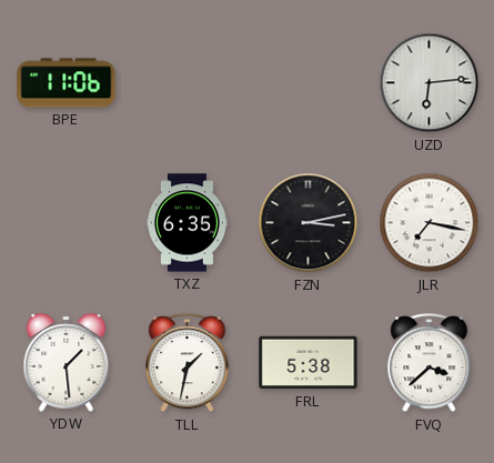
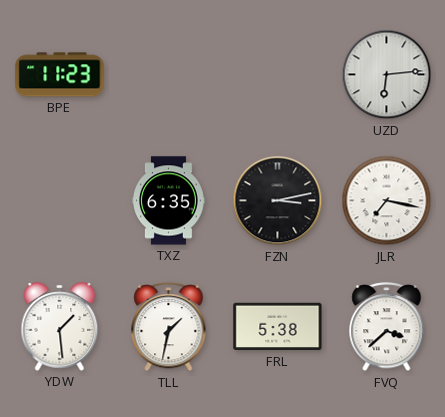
BPE: 11:06 -> 11:23 (60, 75)
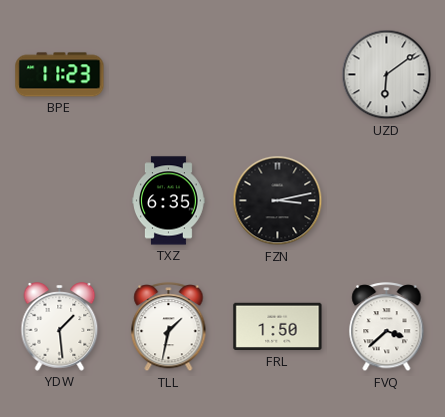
UZD: 6:14 -> 6:09 (387, 75)
JLR: 7:17 -> none (387, 201)
FRL: 5:38 -> 1:50 (278, 327)
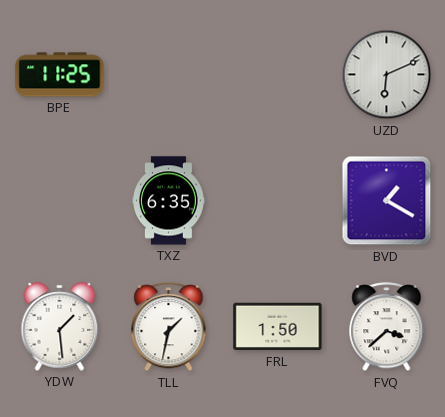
BPE: 11:23 -> 11:25 (60, 75)
UZD: 6:09 -> 6:11 (387, 75)
FZN: 3:13 -> none (278, 201)
BVD: none -> 1:20 (387, 201)
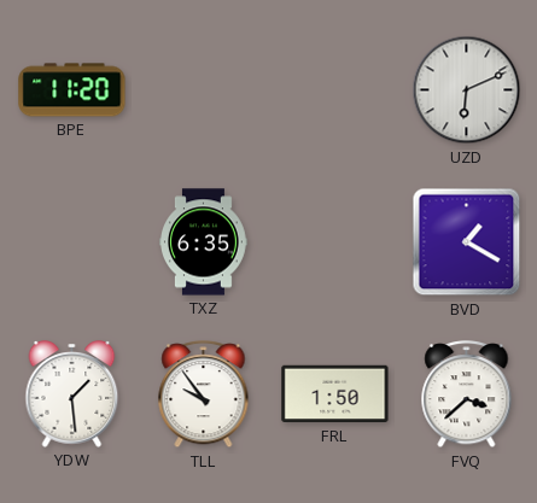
BPE: 11:25 -> 11:20 (72, 90)
TLL: 1:32 -> 9:54 (204, 394)
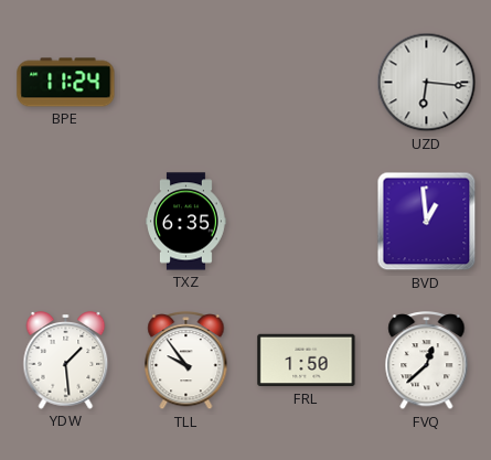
BPE: 11:20 -> 11:24 (66, 83)
UZD: 6:11 -> 6:16 (427, 83)
BVD: 1:20 -> 12:59 (427, 222)
FVQ: 3:38 -> 12:38 (427, 361)
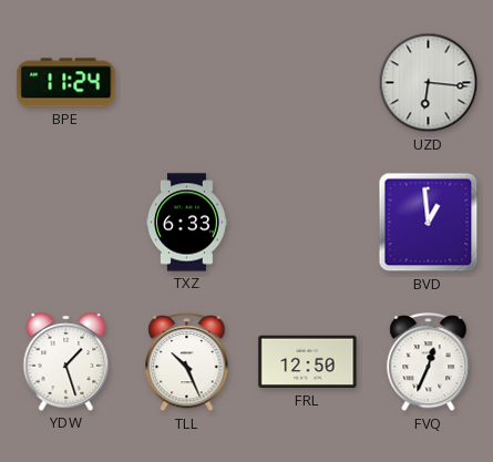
TXZ: 6:35 -> 6:33 (187, 223)
YDW: 1:29 -> 1:27 (66, 362)
TLL: 9:54 -> 10:26 (187, 362)
FRL: 1:50 -> 12:50 (308, 362)
FVQ: 12:38 -> 12:34 (429, 362)
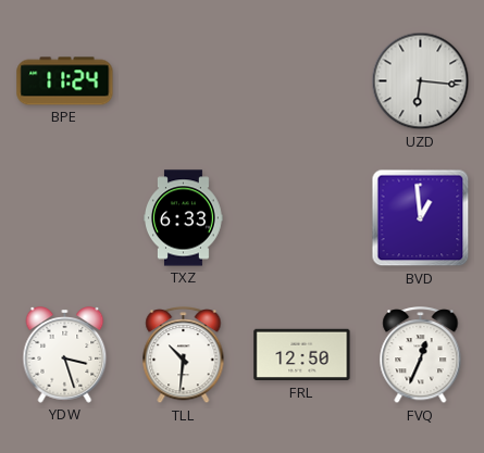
YDW: 1:27 -> 3:27 (65, 355)
TLL: 10:26 -> 10:31 (184, 355)
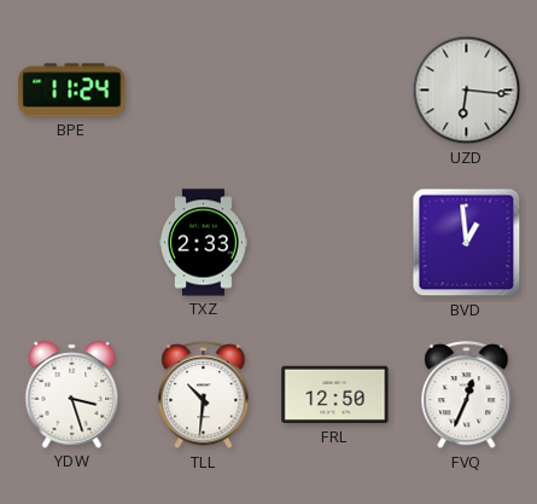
TXZ: 6:33 -> 2:33 (204, 243)
